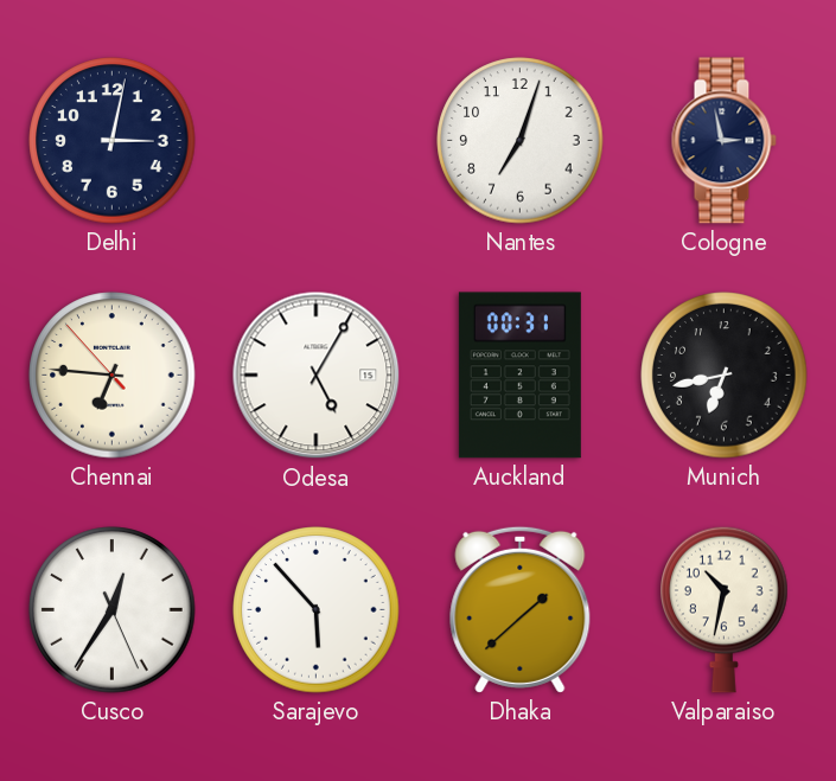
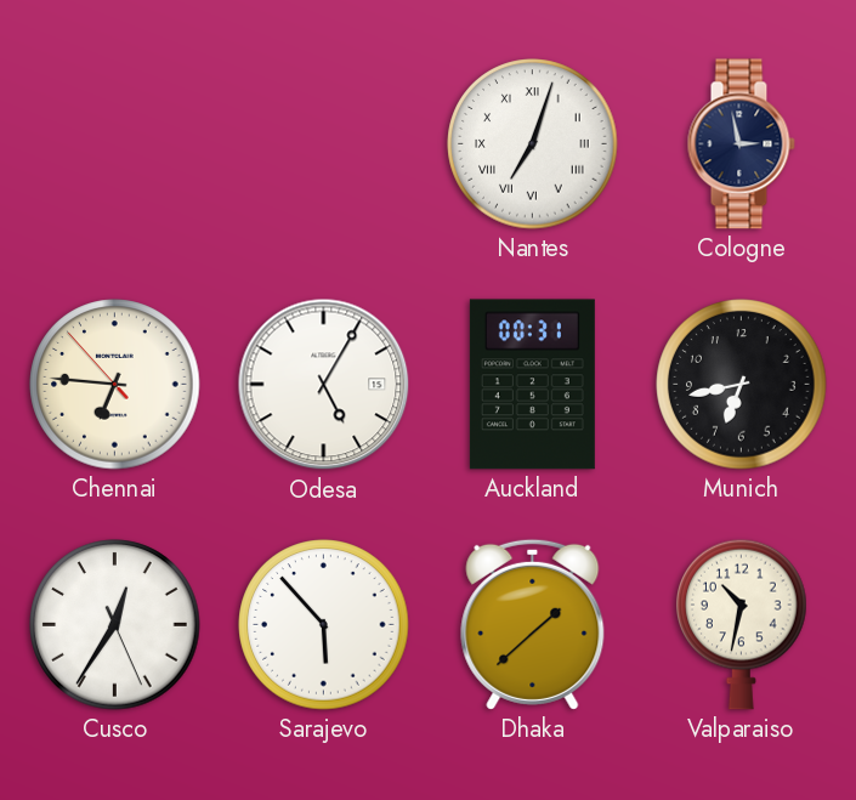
Delhi: 3:02 -> none (113, 141)
Nantes numerals: Arabic -> Roman (533, 144)
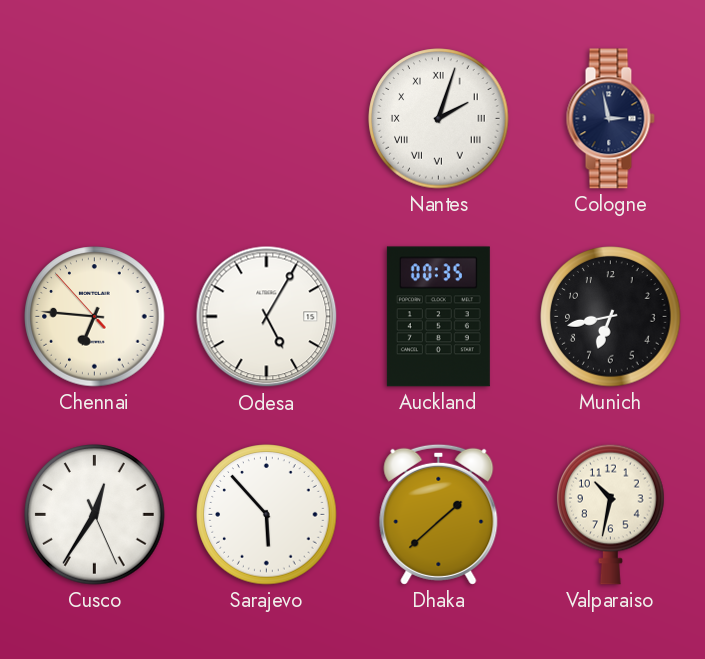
Nantes: 7:03 -> 2:03 (439, 119)
Auckland: 00:31 -> 00:35 (438, 317)
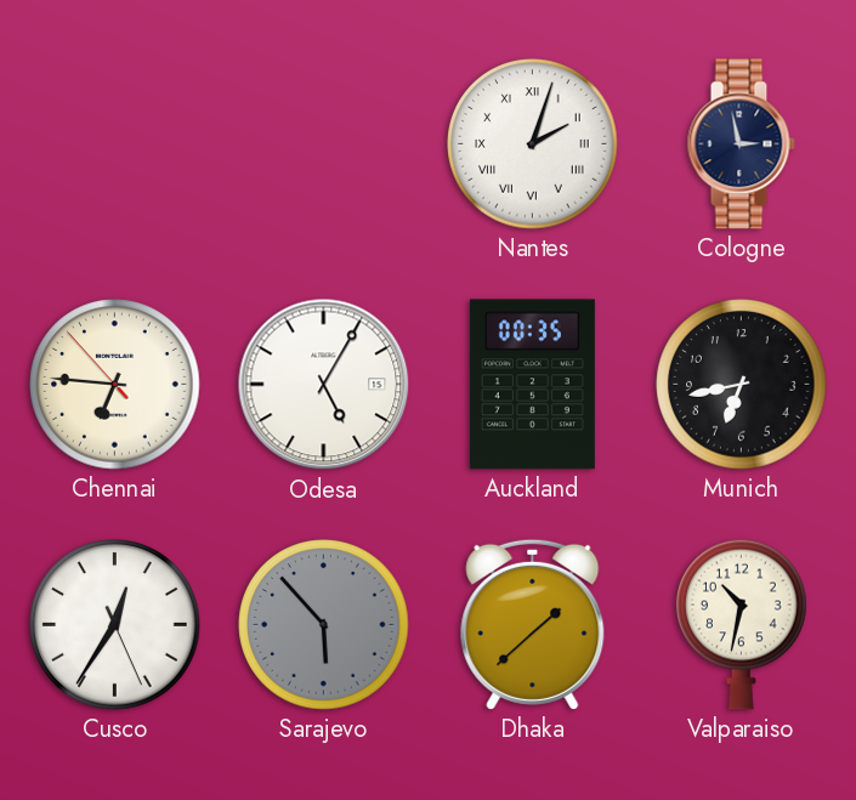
Sarajevo dial: white -> grey (324, 625)
